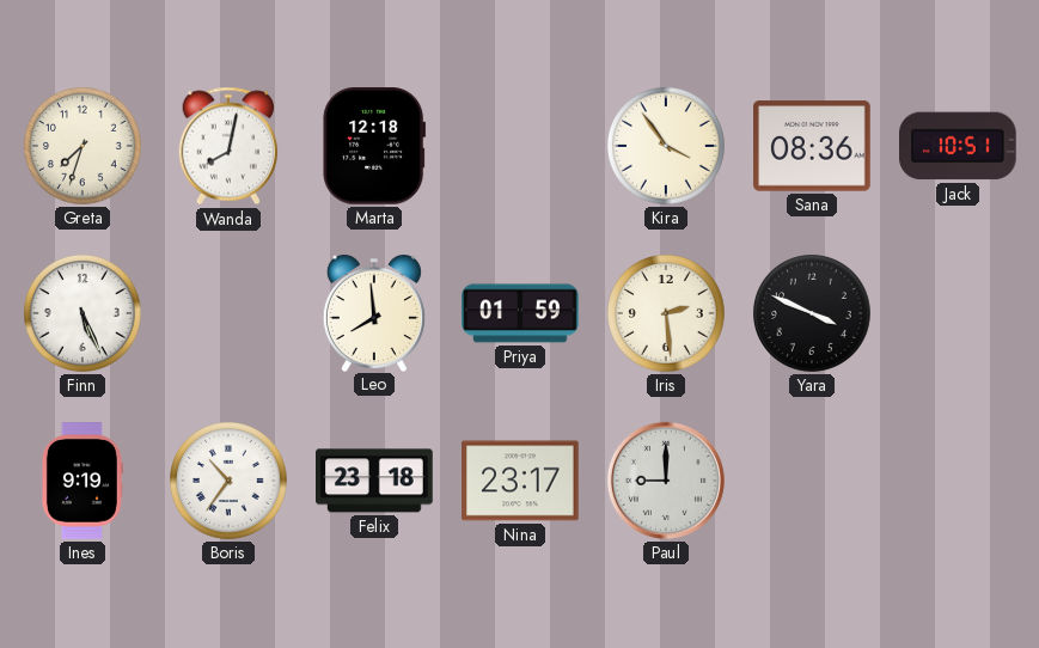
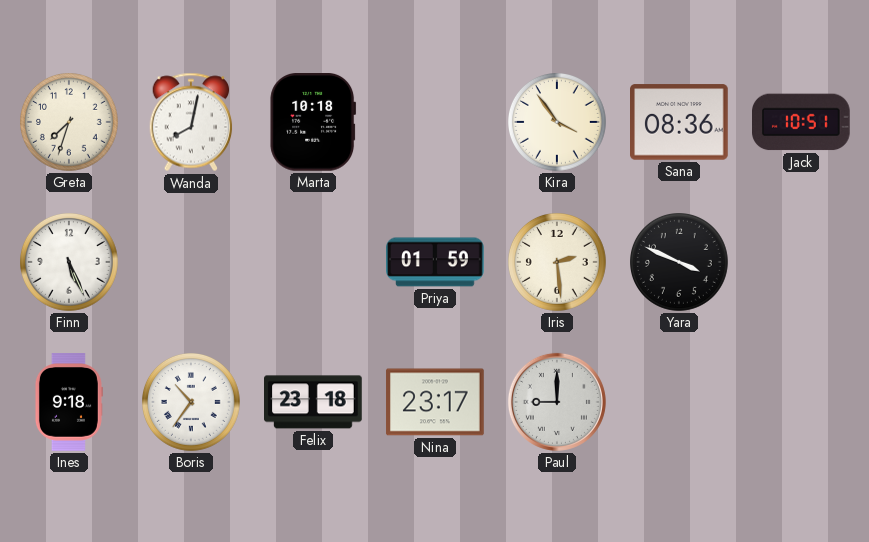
Marta: 12:18 -> 10:18 (313, 123)
Leo: 7:59 -> none (374, 313)
Ines: 9:19 -> 9:18 (68, 402)
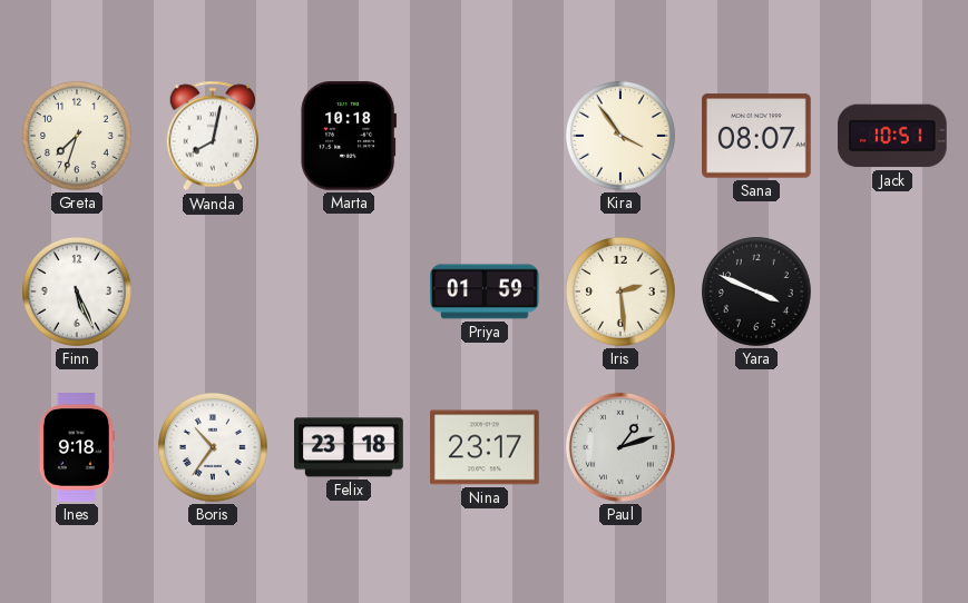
Sana: 08:36 -> 08:07 (757, 136)
Paul: 9:00 -> 1:12 (620, 447)
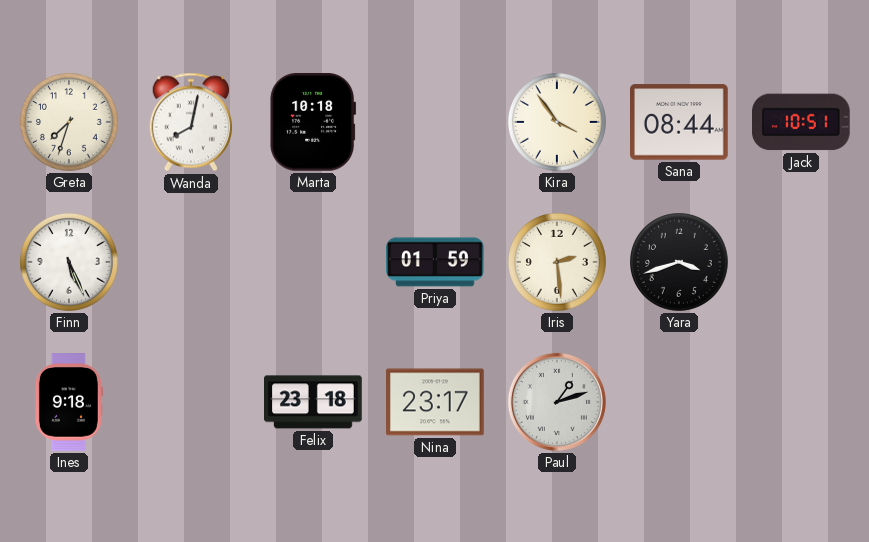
Sana: 08:07 -> 08:44 (680, 122)
Yara: 3:49 -> 3:42 (680, 263)
Boris: 10:36 -> none (214, 448)
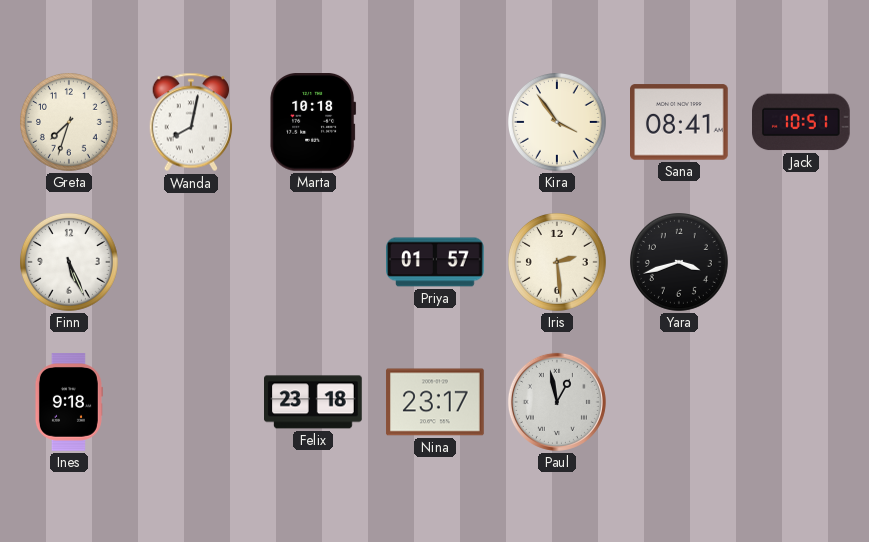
Sana: 08:44 -> 08:41 (680, 122)
Priya: 01:59 -> 01:57 (435, 262)
Paul: 1:12 -> 12:58 (557, 402)
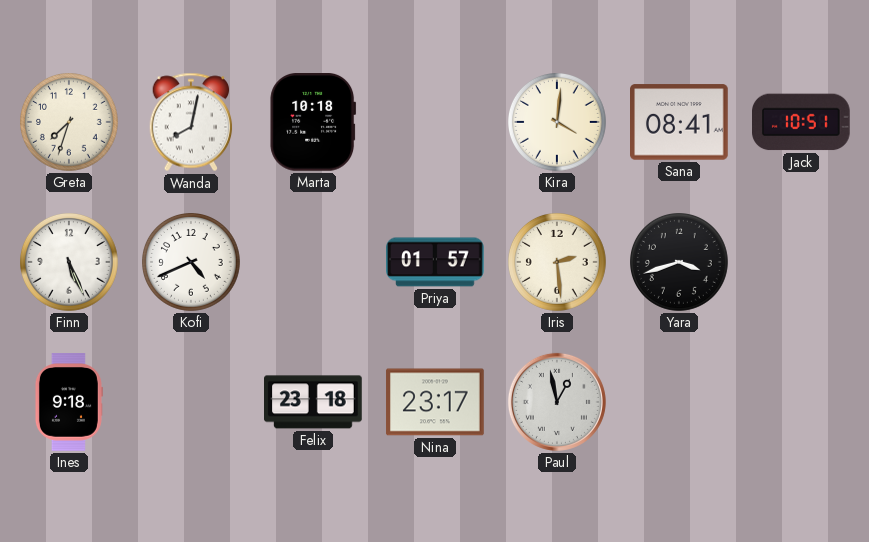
Kira: 3:54 -> 4:01 (558, 123)
Kofi: none -> 4:41 (192, 263)
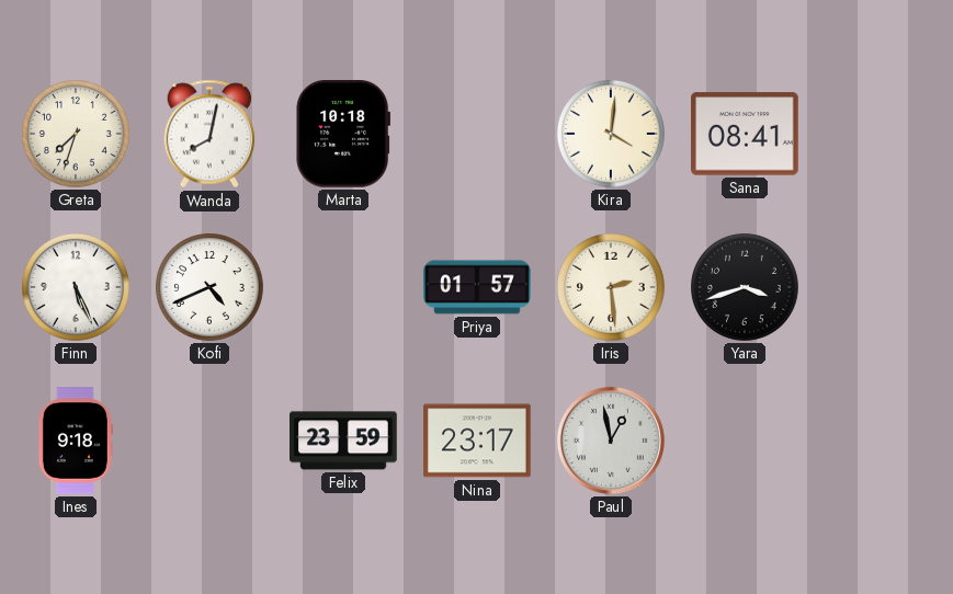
Jack: 10:51 -> none (802, 122)
Felix: 23:18 -> 23:59 (344, 441)
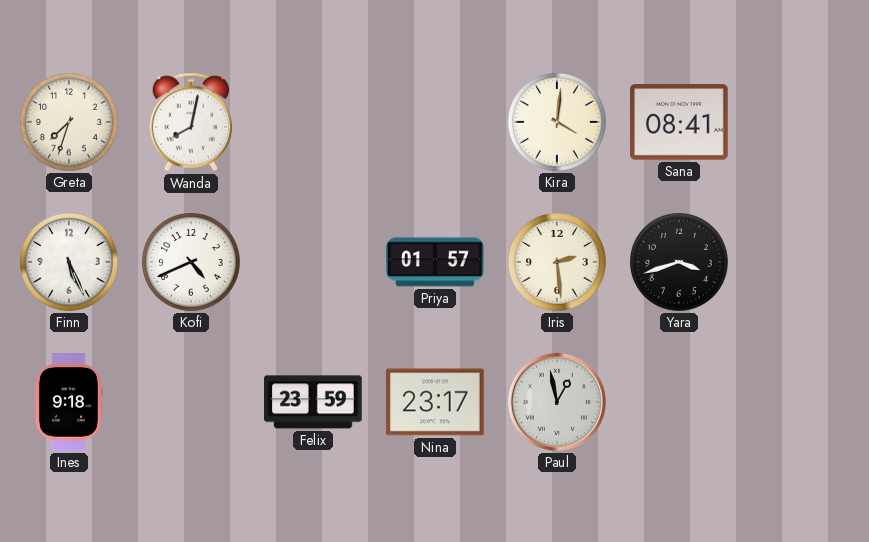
Marta: 10:18 -> none (343, 135)
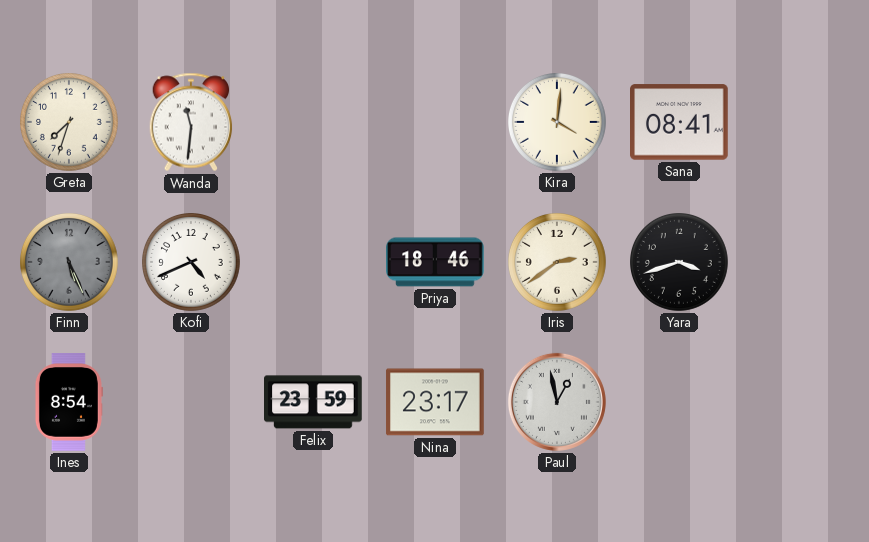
Wanda: 8:02 -> 11:31 (191, 122)
Finn dial: white -> grey (70, 263)
Priya: 01:57 -> 18:46 (435, 262)
Iris: 2:29 -> 2:39 (558, 263)
Ines: 9:18 -> 8:54 (68, 402)
